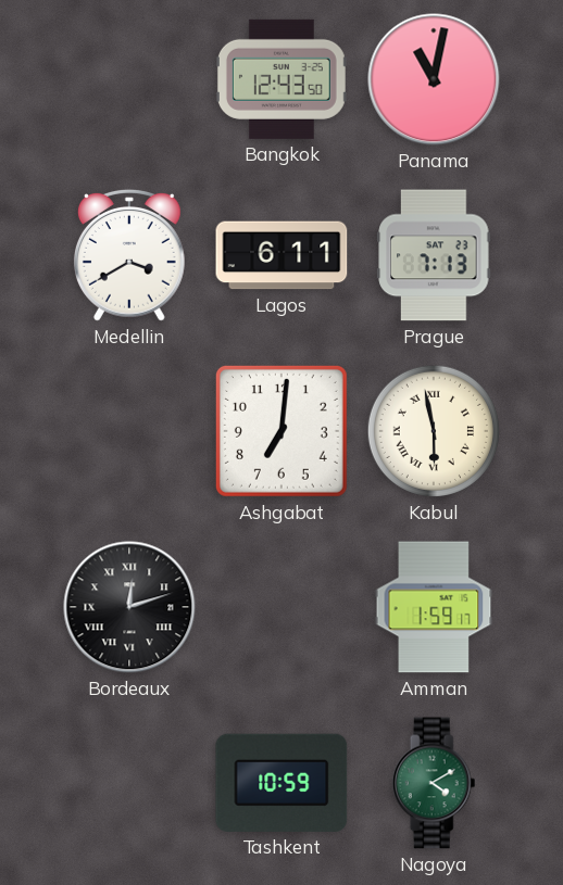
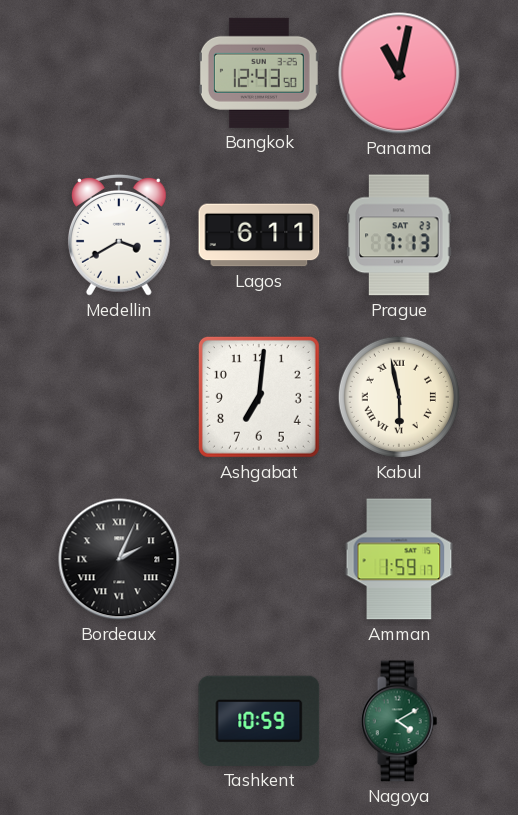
Bordeaux: 12:12 -> 2:04 (119, 559)
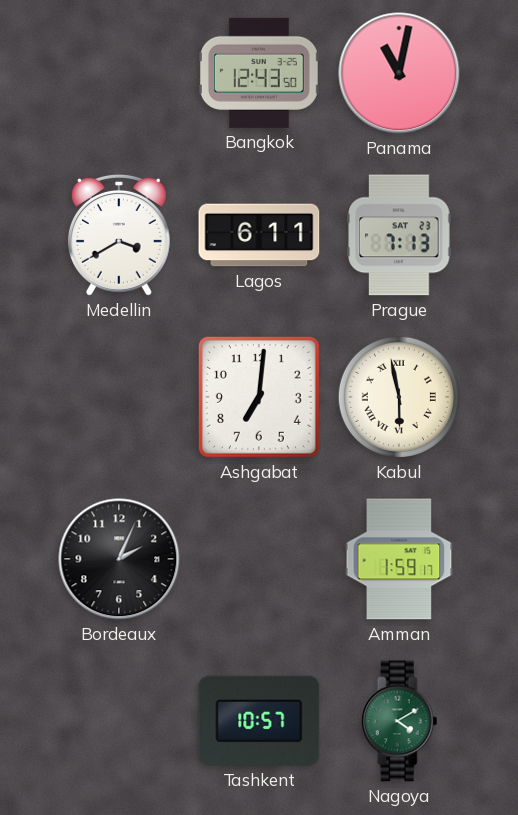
Bordeaux numerals: Roman -> Arabic (119, 559)
Tashkent: 10:59 -> 10:57 (259, 721)
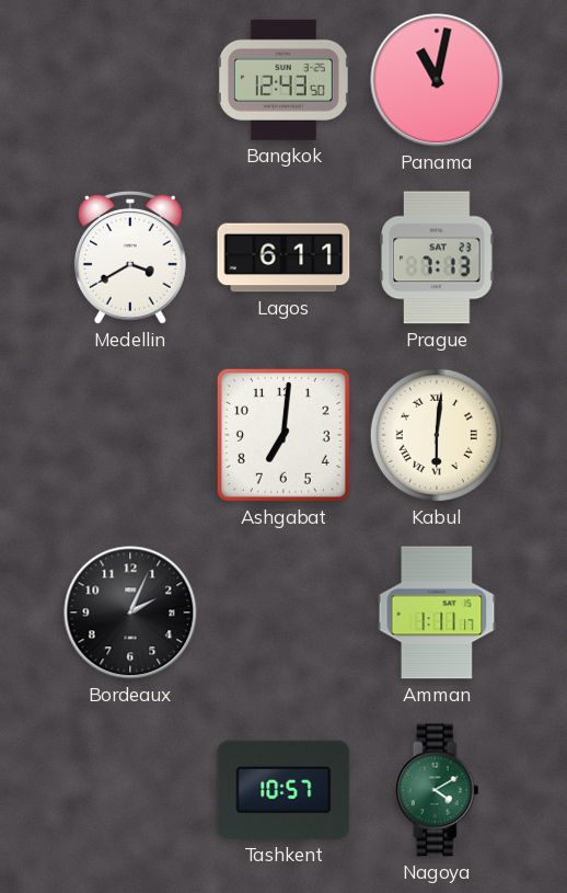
Kabul: 5:58 -> 6:01 (437, 435)
Amman: 1:59 -> 1:11 (437, 612)
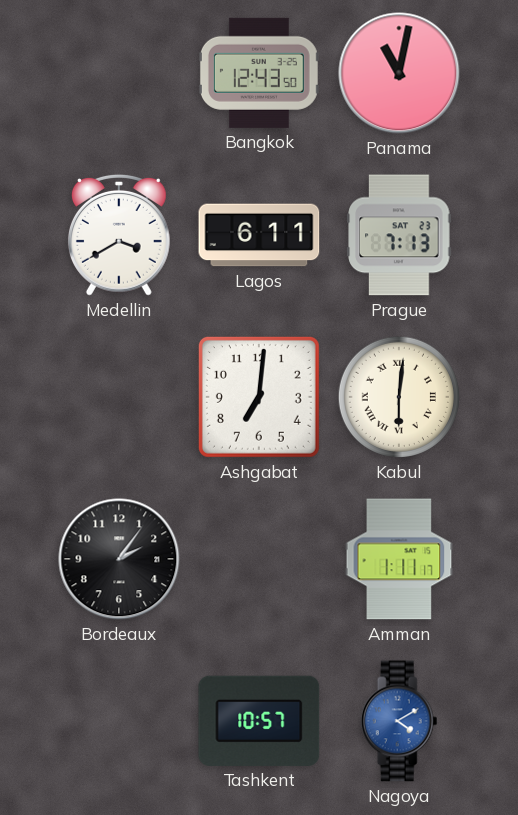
Bordeaux: 2:04 -> 2:06 (119, 559)
Nagoya dial: green -> blue (399, 721)
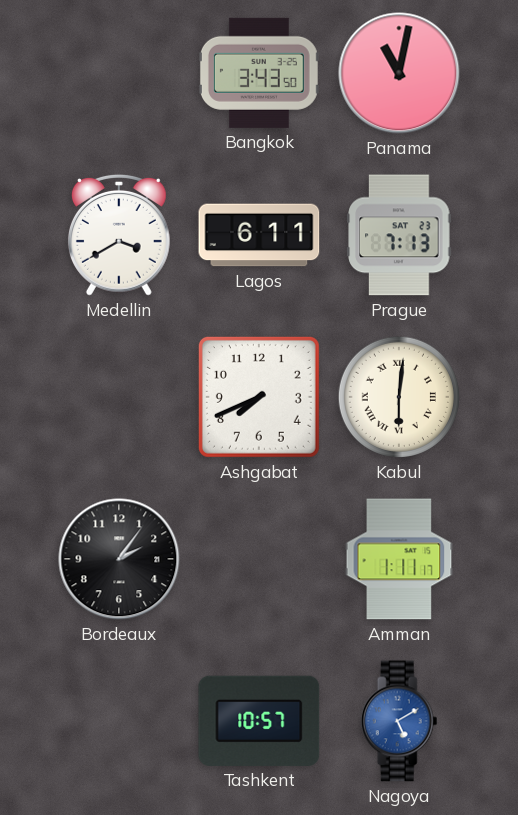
Bangkok: 12:43 -> 3:43 (259, 73)
Ashgabat: 7:01 -> 7:41 (259, 397)
Nagoya: 4:10 -> 5:10 (399, 721)
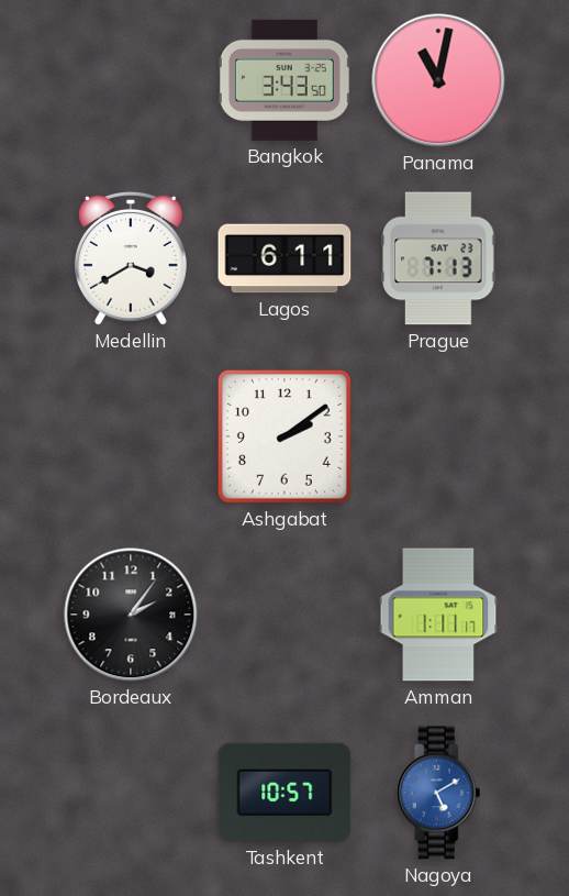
Ashgabat: 7:41 -> 2:09 (284, 436)
Kabul: 6:01 -> none (399, 397)
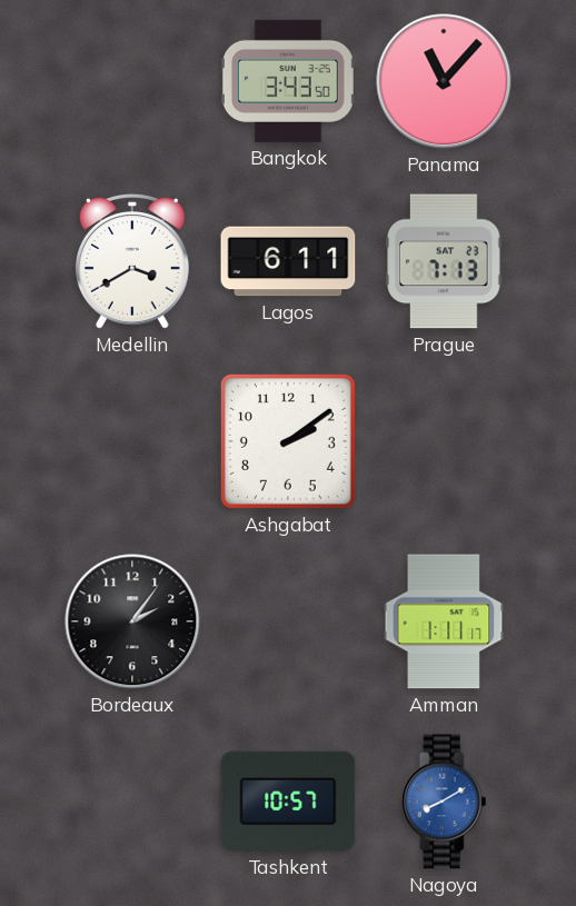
Panama: 11:02 -> 11:07 (444, 81)
Nagoya: 5:10 -> 8:10 (444, 802)
